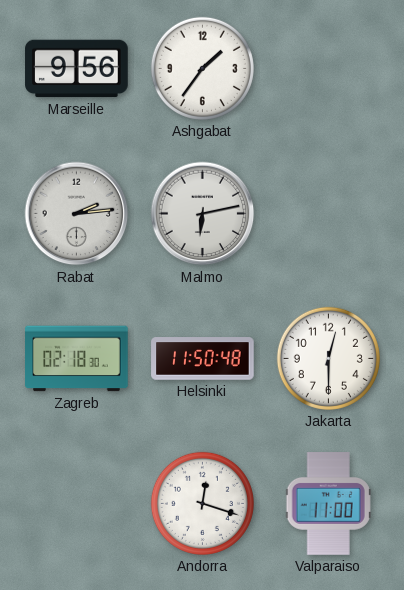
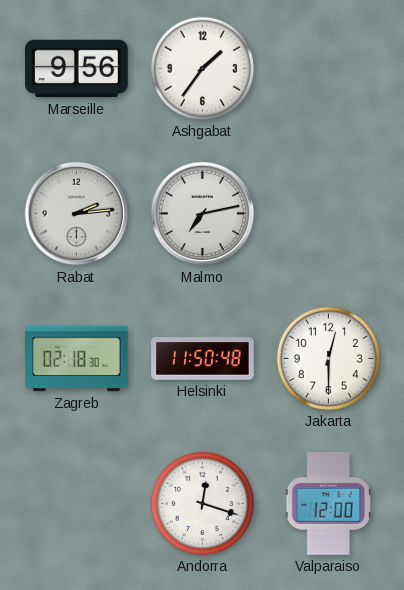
Malmo: 6:13 -> 7:13 (203, 214)
Valparaiso: 11:00 -> 12:00 (328, 504)
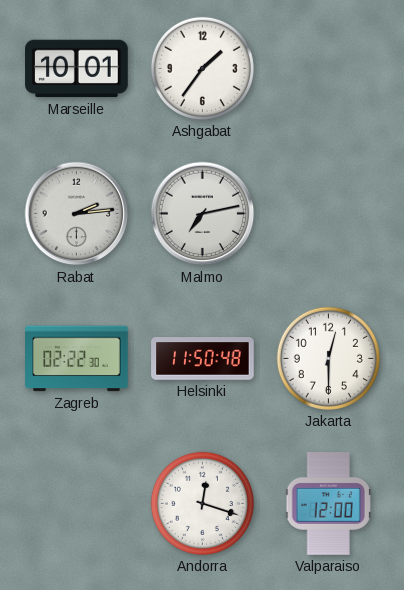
Marseille: 9:56 -> 10:01 (77, 69)
Zagreb: 02:18 -> 02:22 (77, 359)
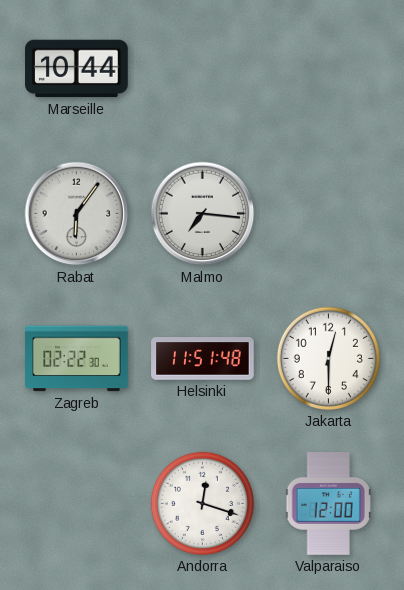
Marseille: 10:01 -> 10:44 (77, 69)
Ashgabat: 1:36 -> none (202, 68)
Rabat: 2:14 -> 6:06 (77, 214)
Malmo: 7:13 -> 7:16 (203, 214)
Helsinki: 11:50 -> 11:51 (203, 359)
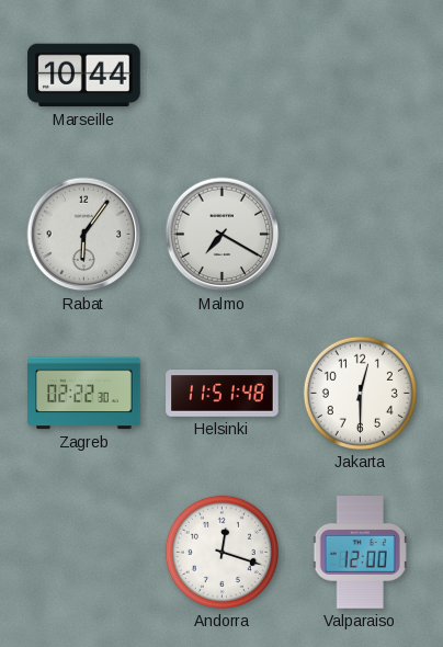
Malmo: 7:16 -> 7:20 (223, 235)
